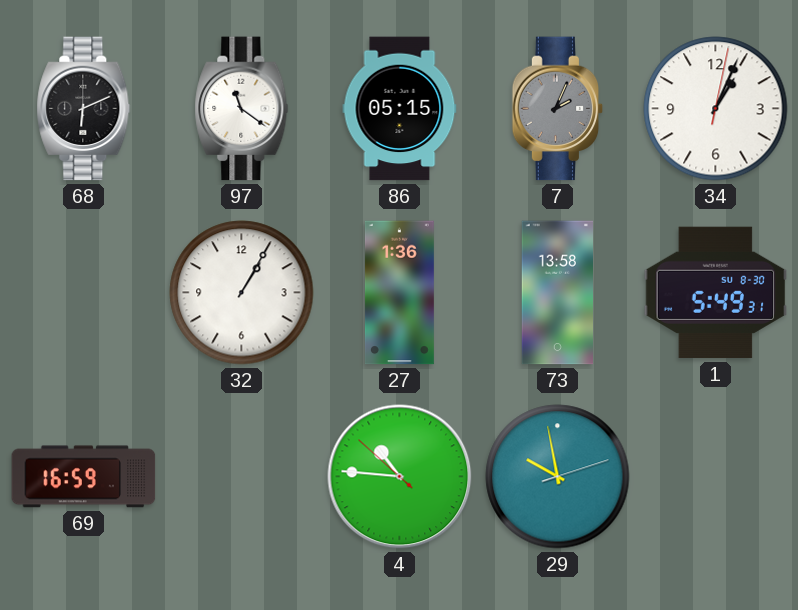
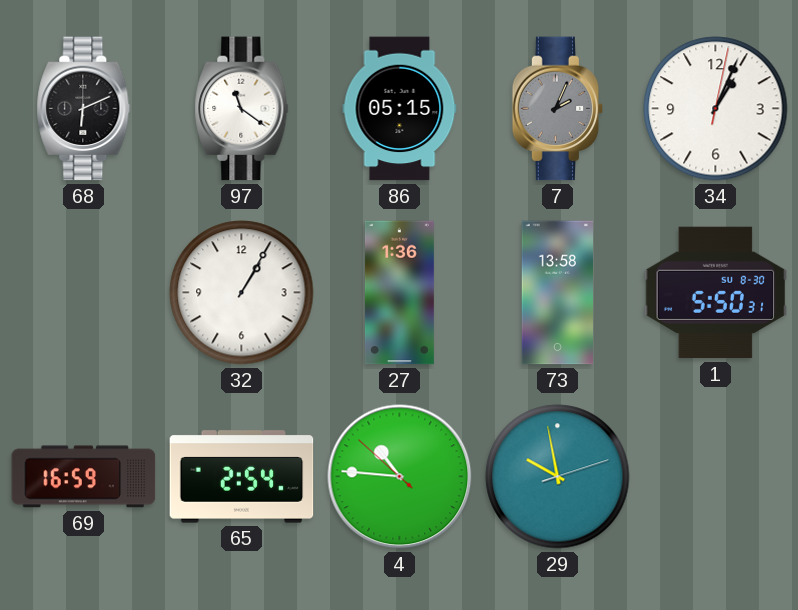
1: 5:49 -> 5:50 (716, 293)
65: none -> 2:54 (242, 477)
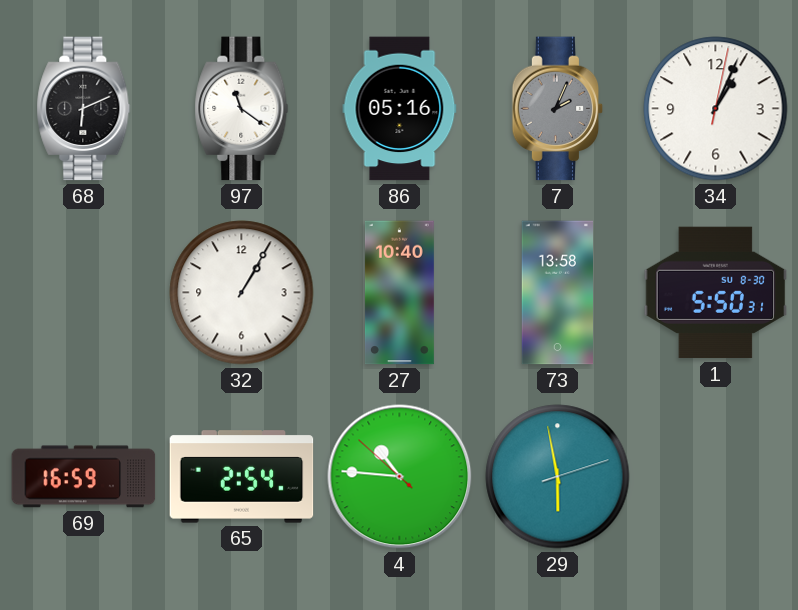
86: 05:15 -> 05:16 (400, 109)
27: 1:36 -> 10:40 (399, 293)
29: 9:58 -> 5:58 (558, 477)
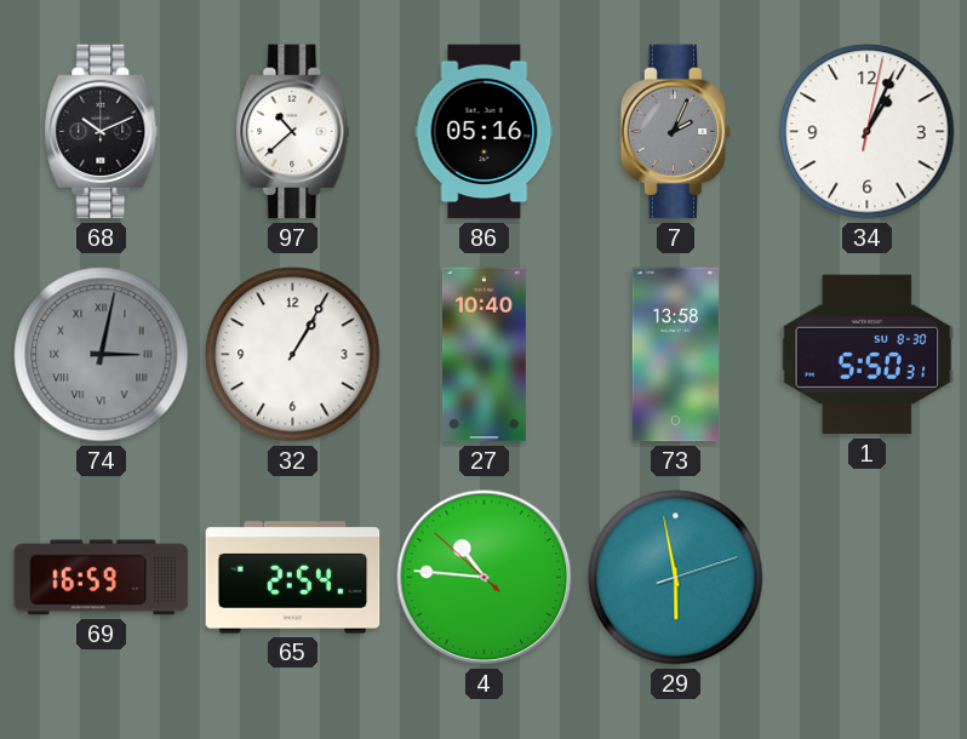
68: 6:11 -> 10:11 (102, 132)
97: 11:21 -> 10:38 (293, 132)
74: none -> 3:02 (102, 355)
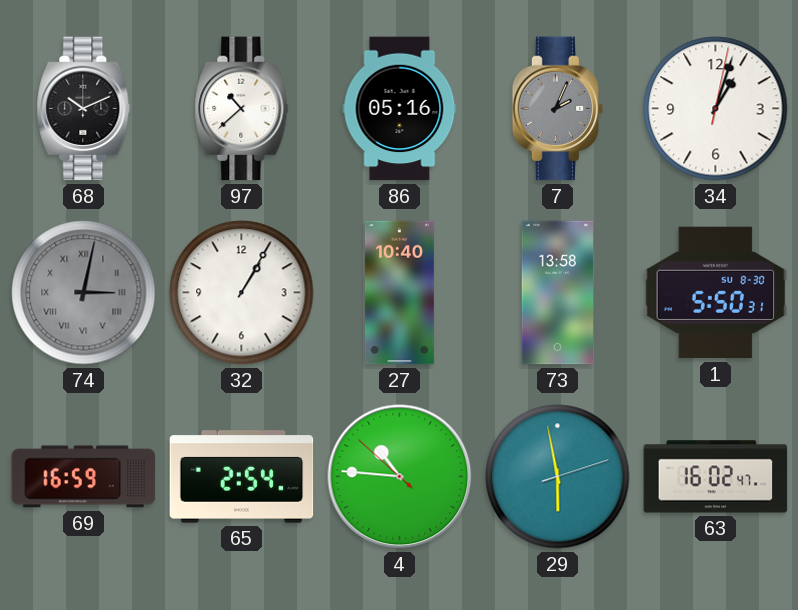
34: 1:04 -> 1:03 (716, 109)
63: none -> 16:02 (716, 477)
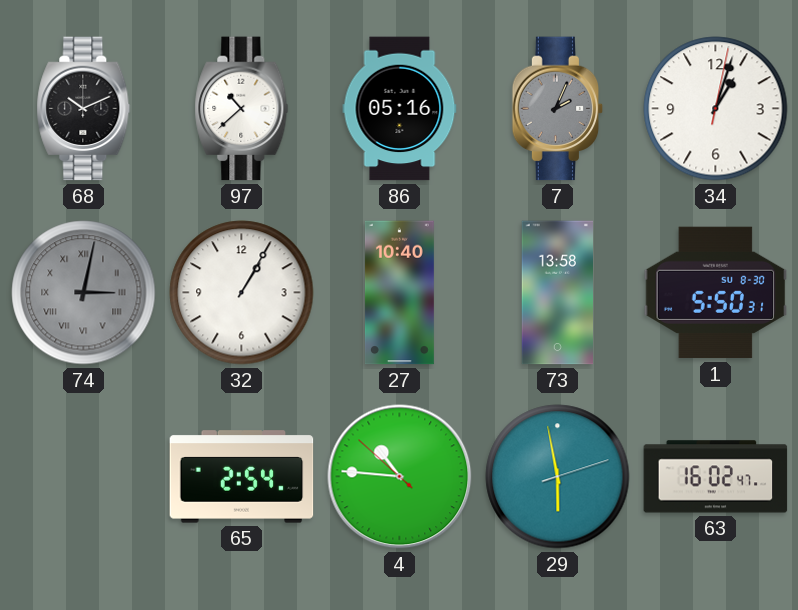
69: 16:59 -> none (84, 477)
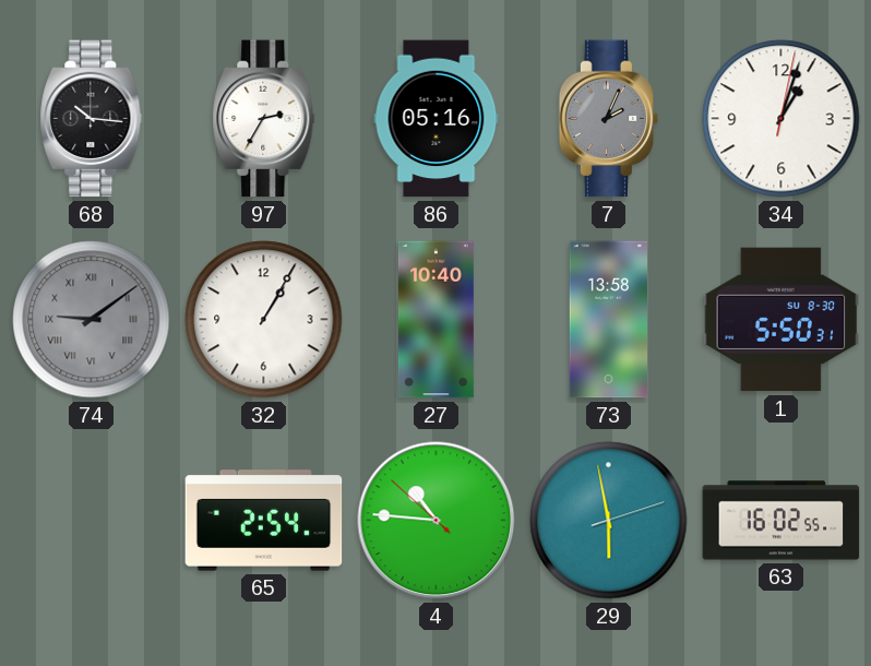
68: 10:11 -> 10:16 (92, 119)
97: 10:38 -> 2:35 (264, 119)
74: 3:02 -> 9:09 (92, 320)
63: 16:02:47 -> 16:02:55 (781, 521)
